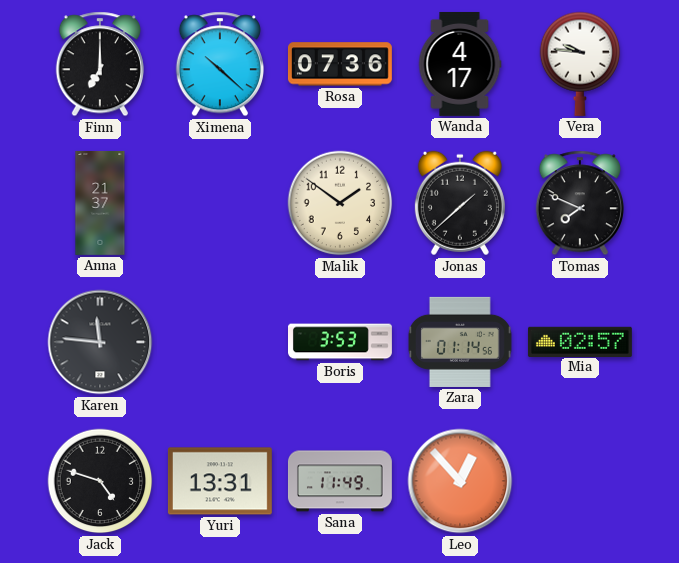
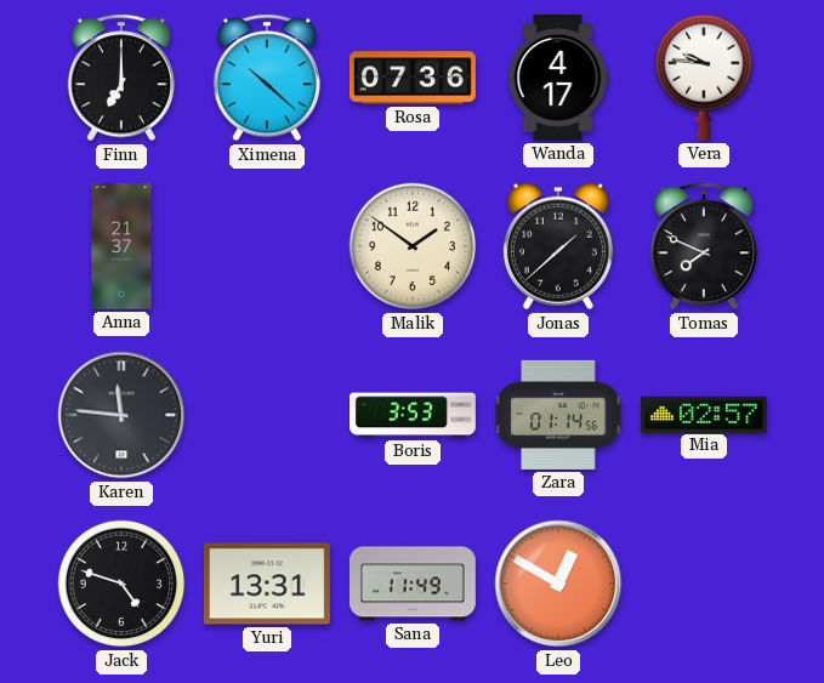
Leo: 12:53 -> 12:50 (558, 584)
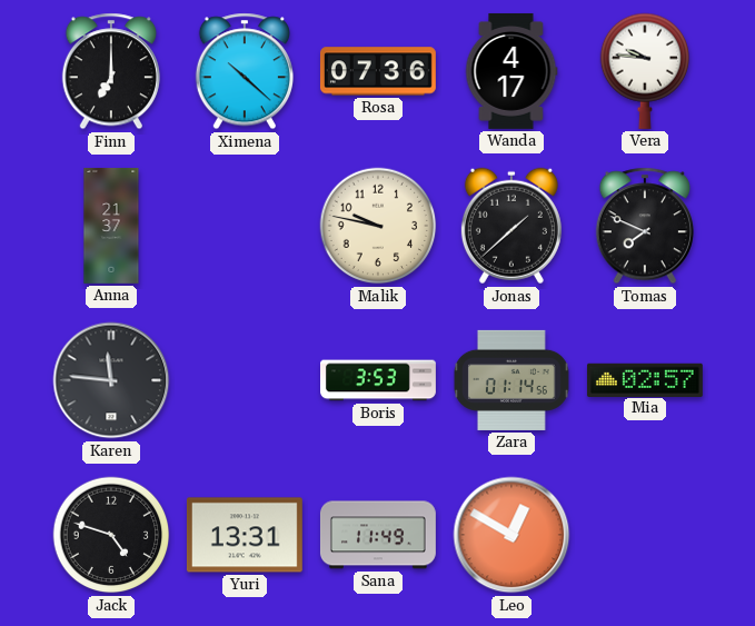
Malik: 1:51 -> 9:47 (378, 226)
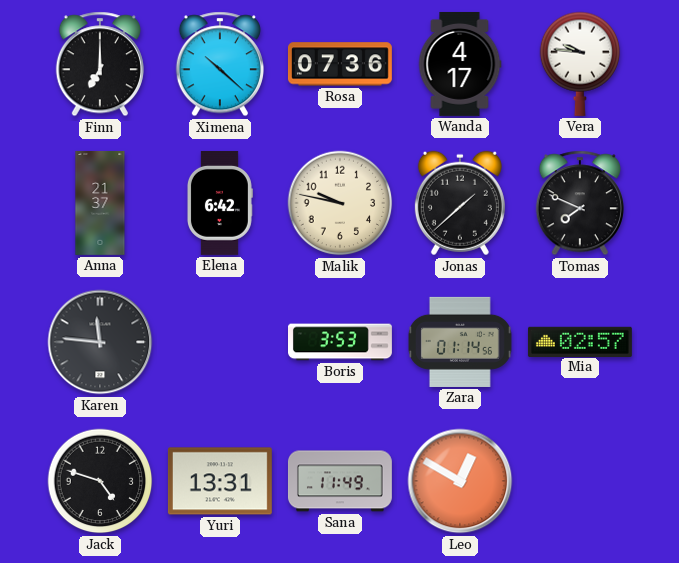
Elena: none -> 6:42 (219, 203)
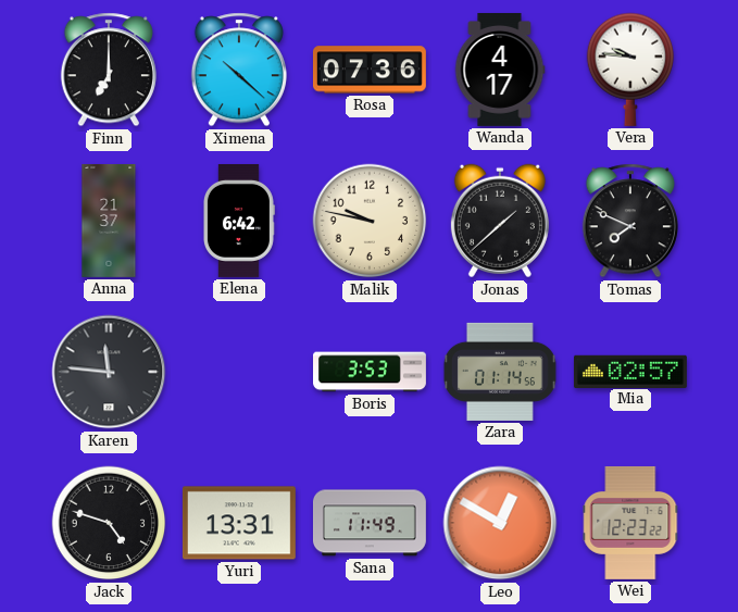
Wei: none -> 12:23 (630, 523)
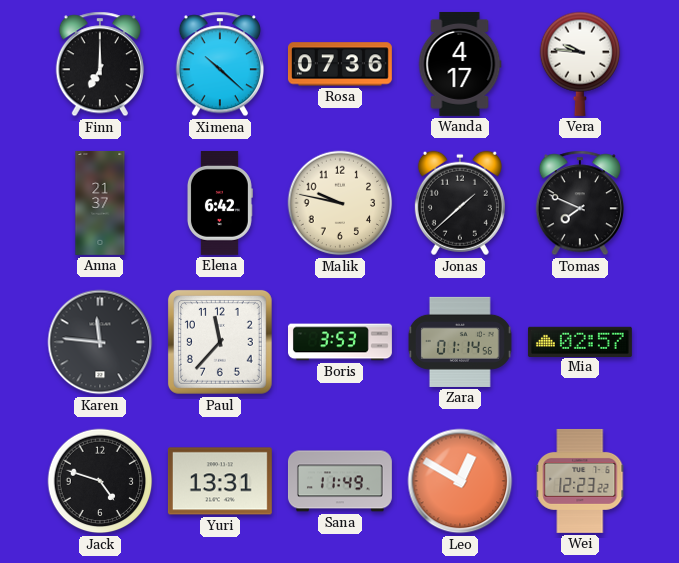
Paul: none -> 11:37 (220, 342)
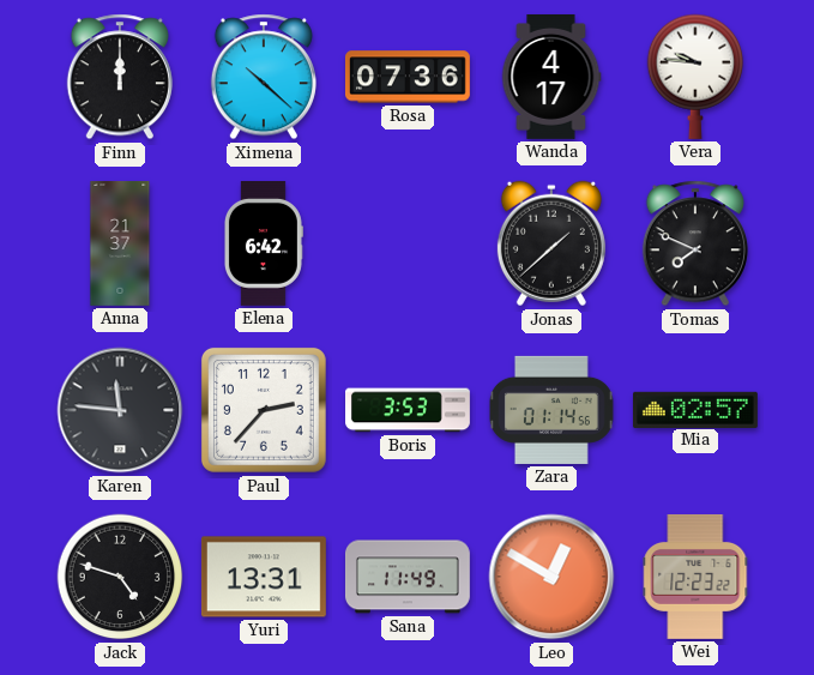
Finn: 7:00 -> 12:00 (120, 77)
Malik: 9:47 -> none (340, 203)
Paul: 11:37 -> 2:37 (264, 410)
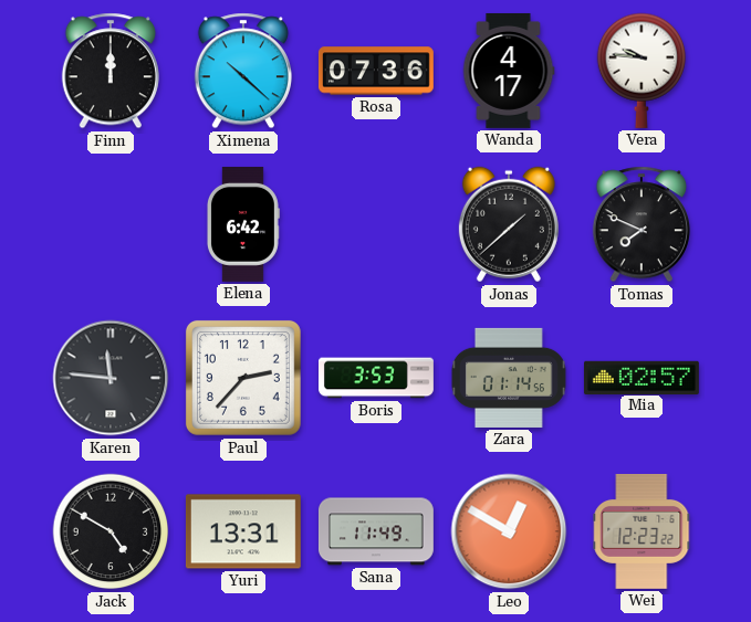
Anna: 21:37 -> none (120, 243)
Jack: 4:48 -> 4:50 (111, 531)
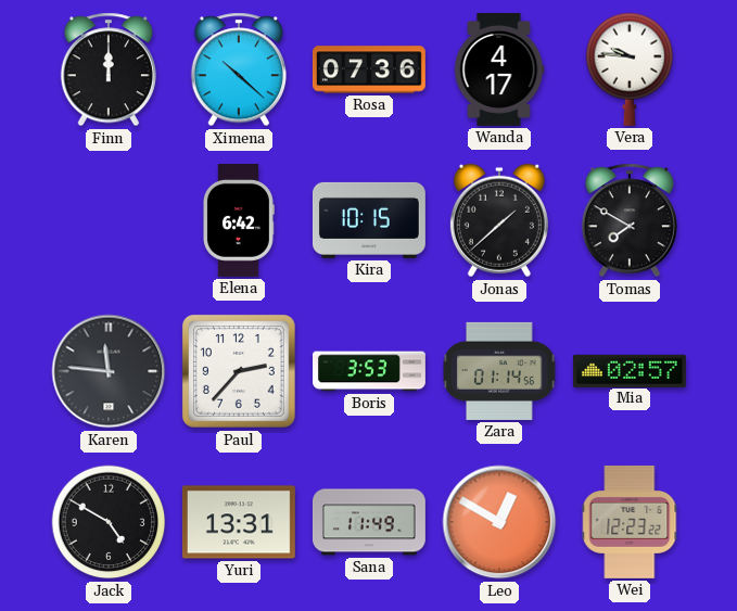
Kira: none -> 10:15 (369, 220)
Tomas: 7:49 -> 7:50 (630, 220)
